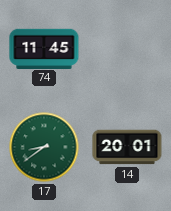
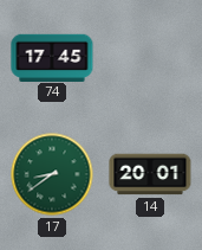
74: 11:45 -> 17:45 (52, 57)
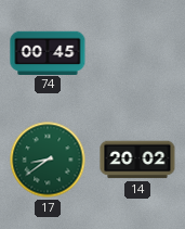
74: 17:45 -> 00:45 (48, 52)
14: 20:01 -> 20:02 (137, 160)
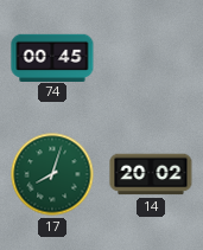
17: 8:39 -> 8:03 (52, 174)
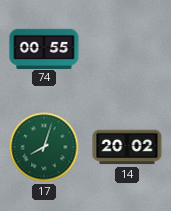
74: 00:45 -> 00:55 (44, 48)
